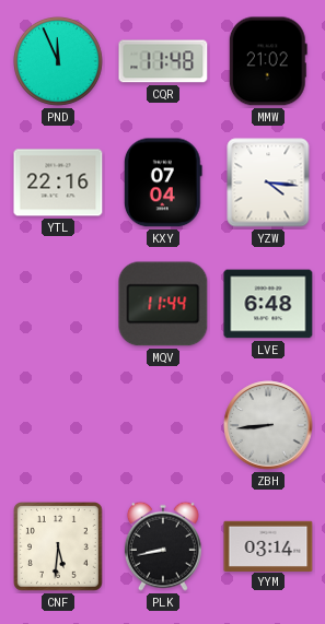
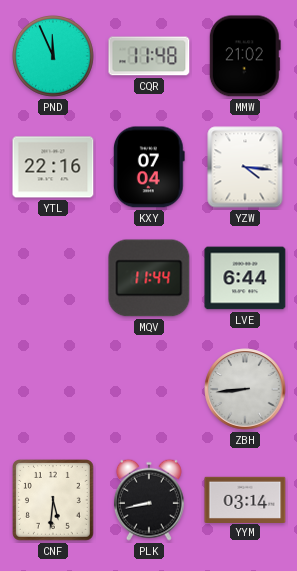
LVE: 6:48 -> 6:44 (245, 278)
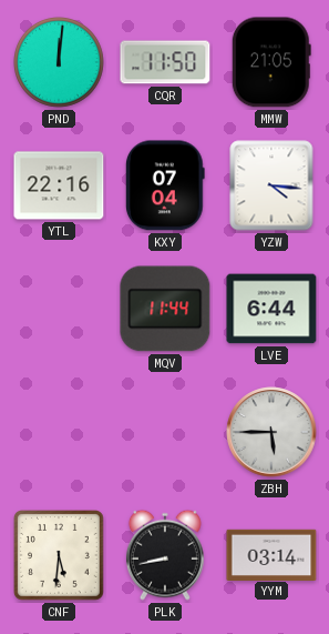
PND: 11:56 -> 12:01 (60, 63)
CQR: 11:48 -> 11:50 (165, 62)
MMW: 21:02 -> 21:05 (271, 62)
ZBH: 8:44 -> 5:45 (271, 432)
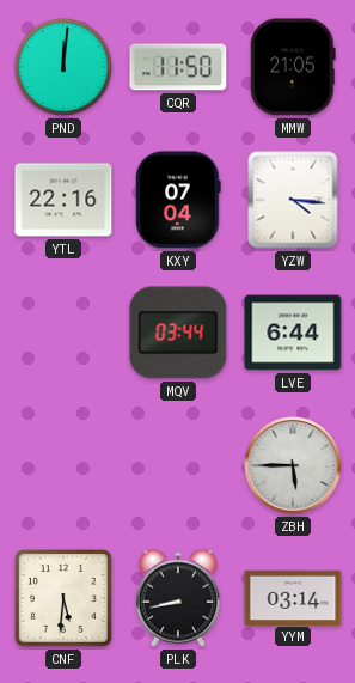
MQV: 11:44 -> 03:44 (178, 333)
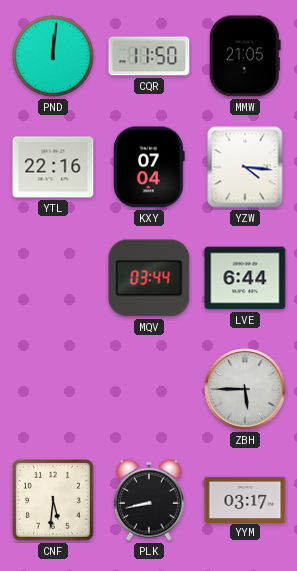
YYM: 03:14 -> 03:17 (245, 499)
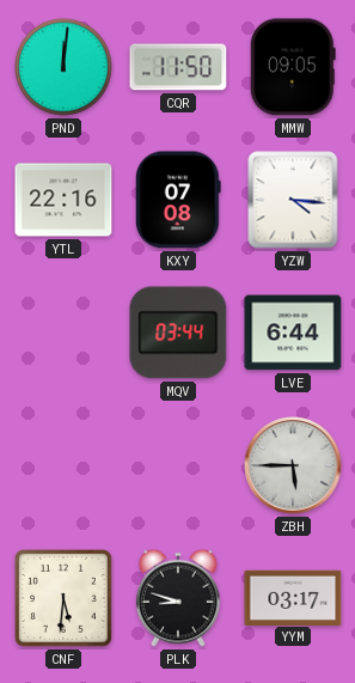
MMW: 21:05 -> 09:05 (293, 67)
KXY: 07:04 -> 07:08 (178, 200)
PLK: 8:43 -> 8:48 (178, 598)
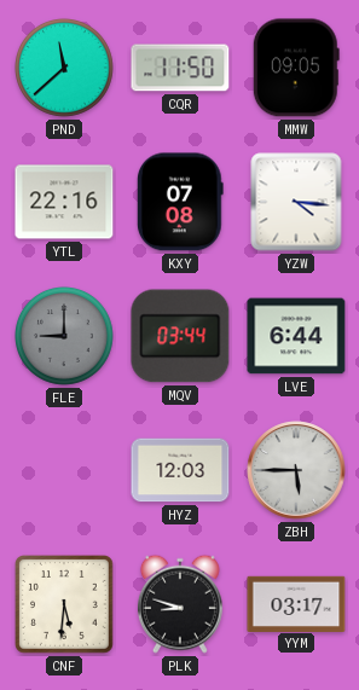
PND: 12:01 -> 11:38 (65, 69)
FLE: none -> 9:00 (65, 337)
HYZ: none -> 12:03 (180, 470)
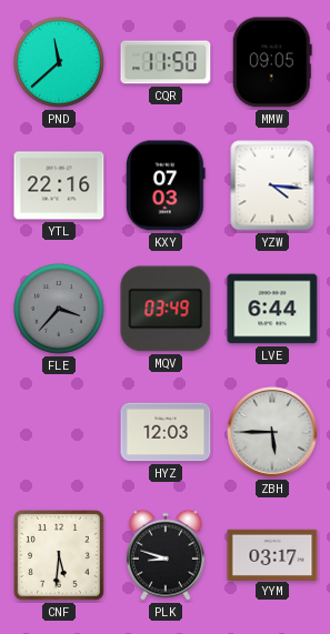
KXY: 07:08 -> 07:03 (166, 185)
FLE: 9:00 -> 3:37 (60, 310)
MQV: 03:44 -> 03:49 (166, 309)
